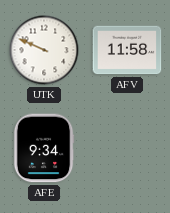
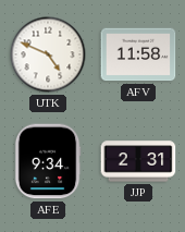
UTK: 9:49 -> 4:49 (48, 54)
JJP: none -> 2:31 (138, 161)
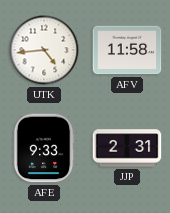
UTK: 4:49 -> 4:44 (44, 50)
AFE: 9:34 -> 9:33 (44, 148)
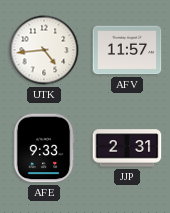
AFV: 11:58 -> 11:57 (127, 50)
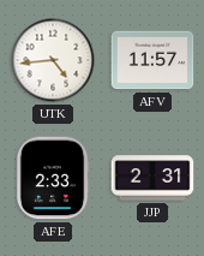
AFE: 9:33 -> 2:33 (53, 178)
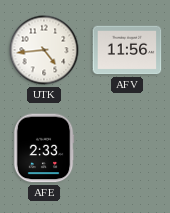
AFV: 11:57 -> 11:56 (127, 50)
JJP: 2:31 -> none (152, 178)
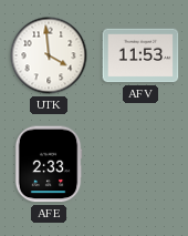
UTK: 4:44 -> 3:59 (49, 55)
AFV: 11:56 -> 11:53 (140, 55)
